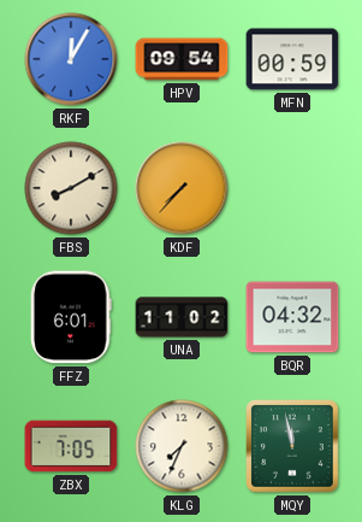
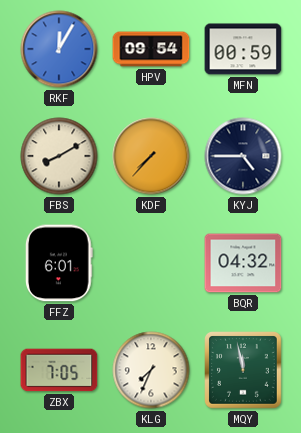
KYJ: none -> 4:45 (243, 156)
UNA: 11:02 -> none (182, 317)
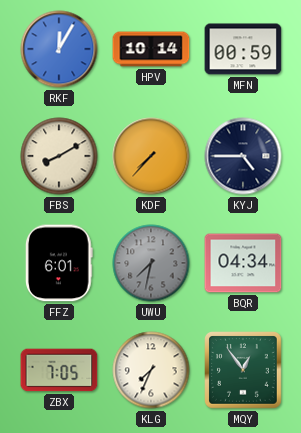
HPV: 09:54 -> 10:14 (151, 49)
UWU: none -> 7:32 (151, 263)
BQR: 04:32 -> 04:34 (243, 263)
MQY: 11:58 -> 12:54 (244, 371)
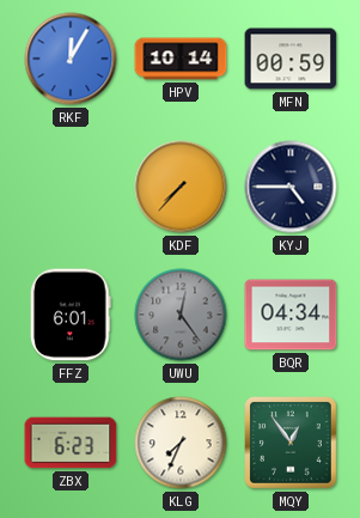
FBS: 8:10 -> none (59, 156)
UWU: 7:32 -> 12:24 (181, 315)
ZBX: 7:05 -> 6:23 (71, 443)
